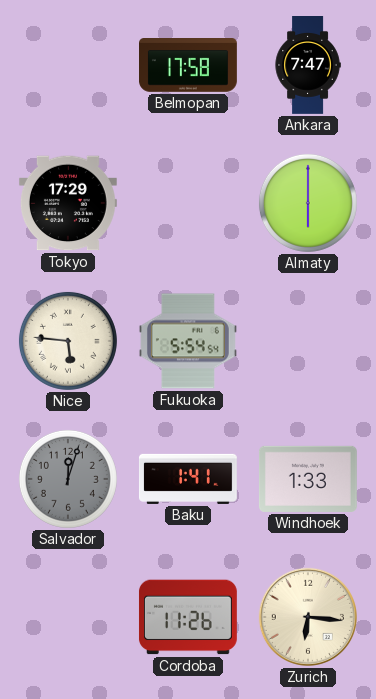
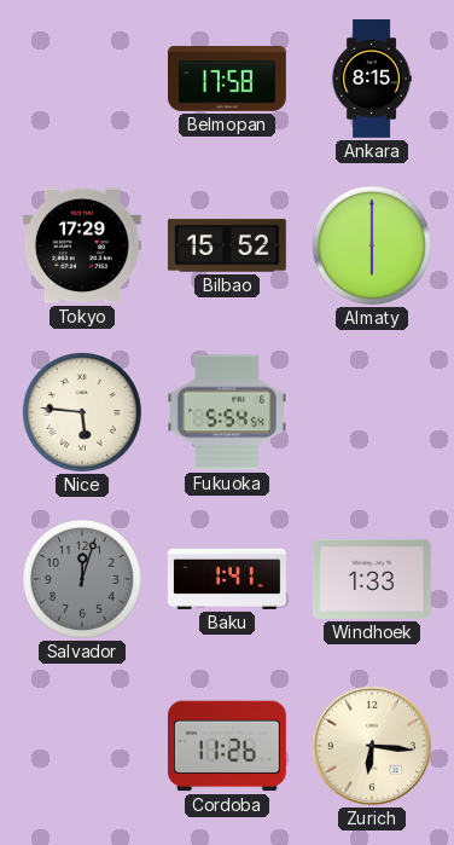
Ankara: 7:47 -> 8:15 (372, 80)
Bilbao: none -> 15:52 (227, 245)
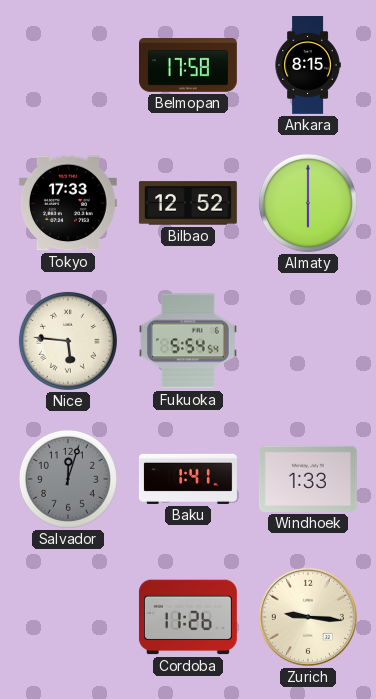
Tokyo: 17:29 -> 17:33 (68, 203)
Bilbao: 15:52 -> 12:52 (188, 203)
Zurich: 6:16 -> 9:16 (308, 617)
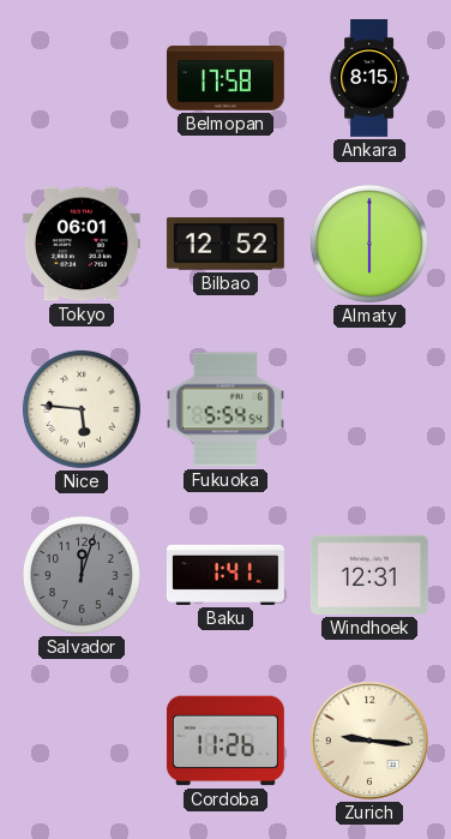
Tokyo: 17:33 -> 06:01 (82, 244)
Windhoek: 1:33 -> 12:31 (369, 575)
